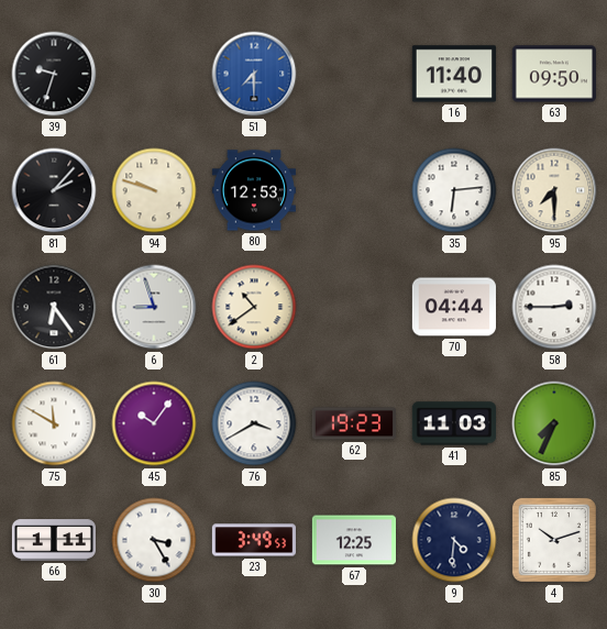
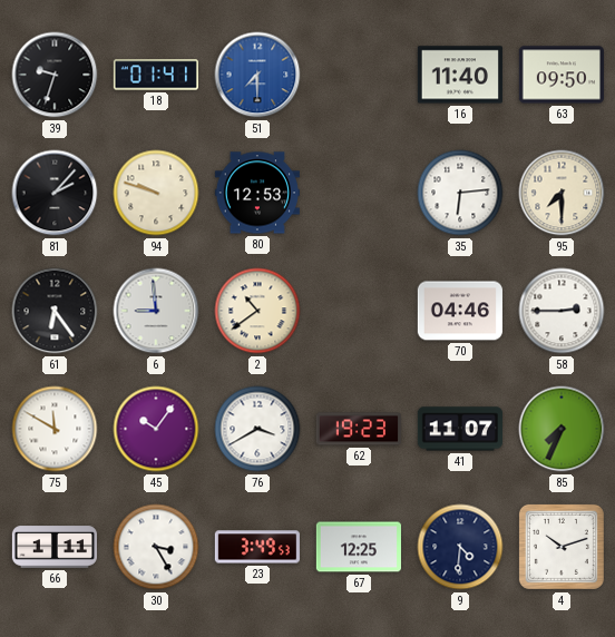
18: none -> 01:41 (156, 75)
6: 8:57 -> 8:59 (156, 311)
70: 04:44 -> 04:46 (459, 311)
41: 11:03 -> 11:07 (459, 429)
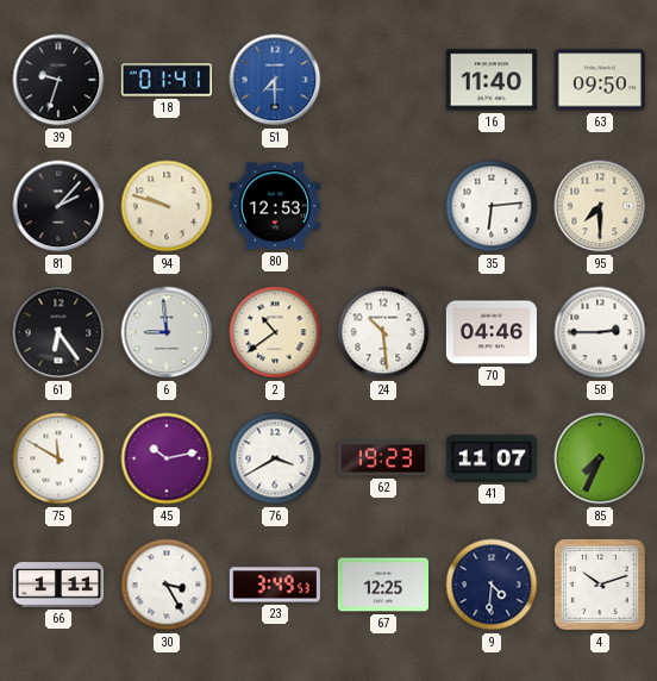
24: none -> 10:29 (383, 332)
45: 10:06 -> 10:13 (167, 458)
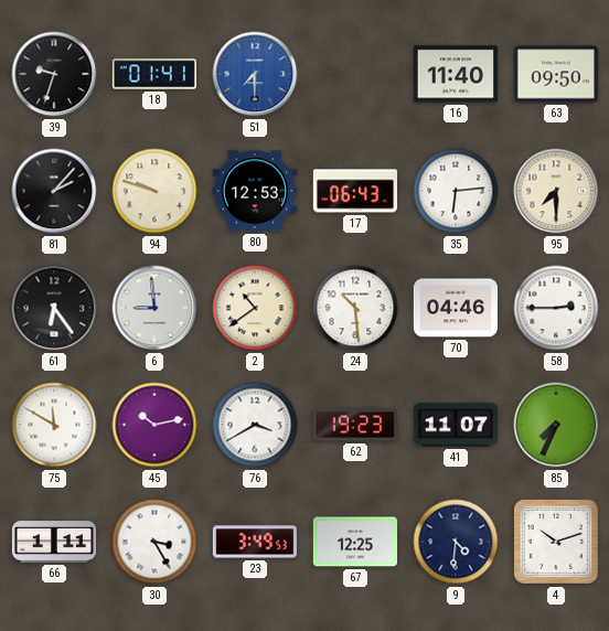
17: none -> 06:43 (354, 191)
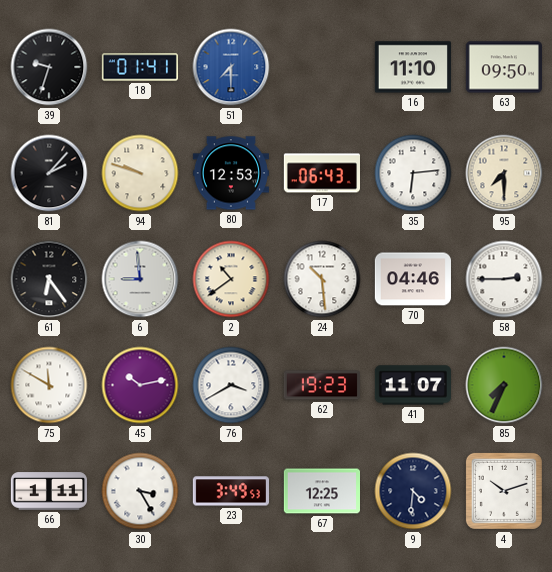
16: 11:40 -> 11:10 (413, 67)
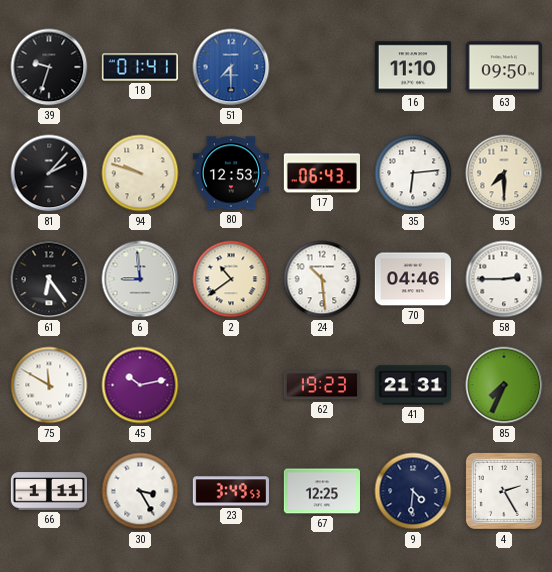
76: 3:40 -> none (231, 385)
41: 11:07 -> 21:31 (412, 385)
4: 10:12 -> 2:25 (504, 491)
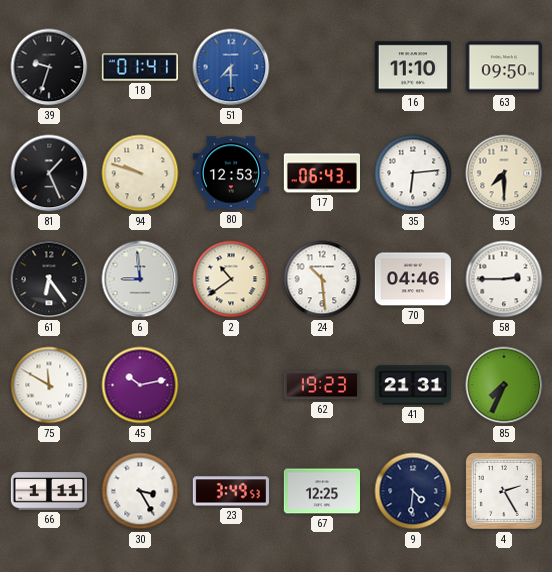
81: 2:07 -> 1:26 (49, 173)
